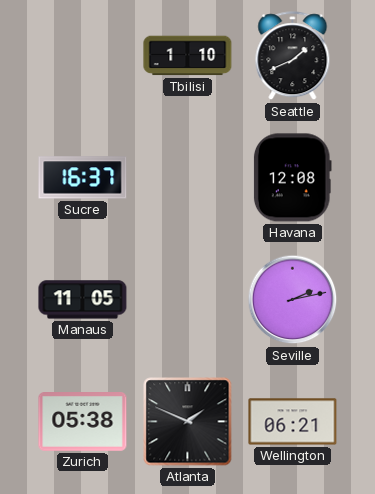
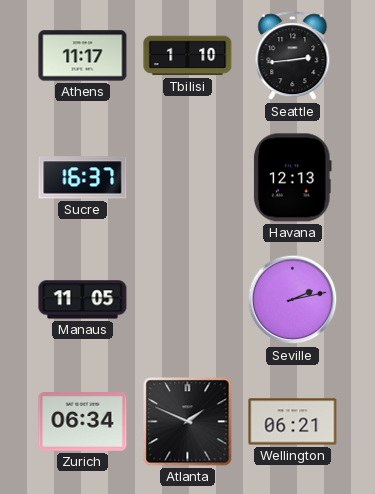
Athens: none -> 11:17 (83, 56)
Seattle: 1:41 -> 2:44 (293, 56)
Havana: 12:08 -> 12:13 (292, 178)
Zurich: 05:38 -> 06:34 (83, 422)
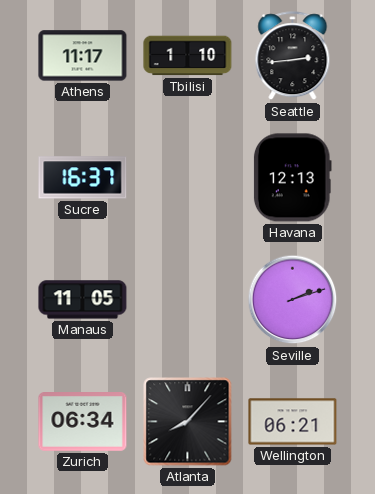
Seville: 2:13 -> 2:12 (293, 300)
Atlanta: 1:49 -> 8:07 (188, 422)
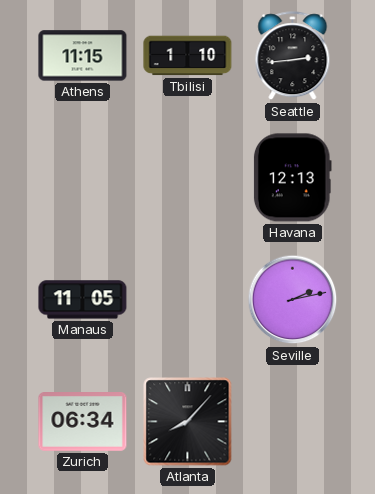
Athens: 11:17 -> 11:15 (83, 56)
Sucre: 16:37 -> none (83, 178)
Seville: 2:12 -> 2:13 (293, 300)
Wellington: 06:21 -> none (293, 422)
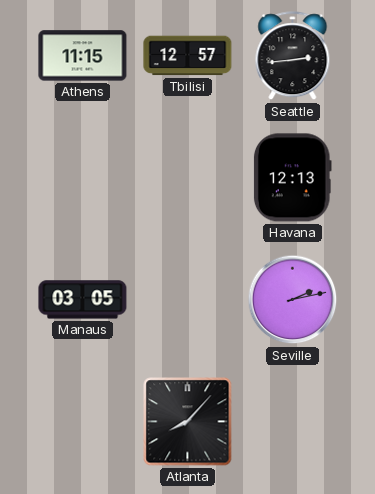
Tbilisi: 1:10 -> 12:57 (188, 56)
Manaus: 11:05 -> 03:05 (83, 300)
Zurich: 06:34 -> none (83, 422)
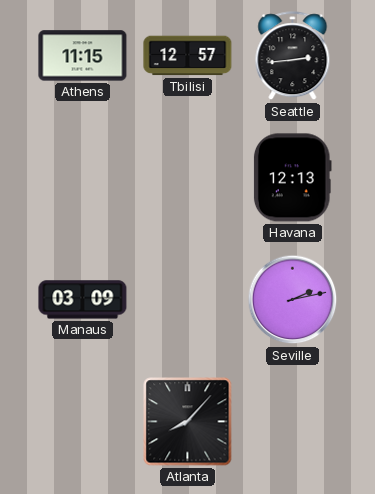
Manaus: 03:05 -> 03:09 (83, 300)
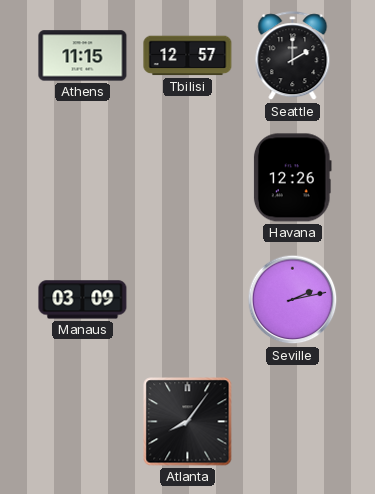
Seattle: 2:44 -> 2:00 (293, 56)
Havana: 12:13 -> 12:26 (292, 178)
Atlanta: 8:07 -> 8:06 (188, 422)
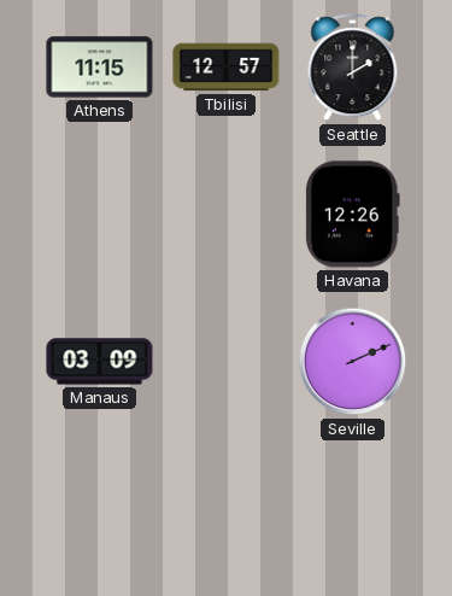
Seville: 2:13 -> 2:11 (353, 362)
Atlanta: 8:06 -> none (188, 422)
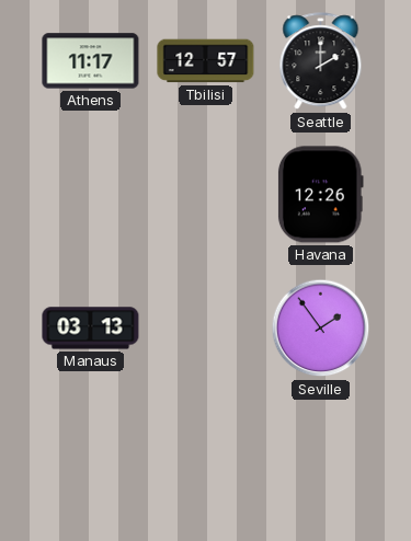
Athens: 11:15 -> 11:17 (91, 61)
Manaus: 03:09 -> 03:13 (91, 329)
Seville: 2:11 -> 1:54 (321, 329)
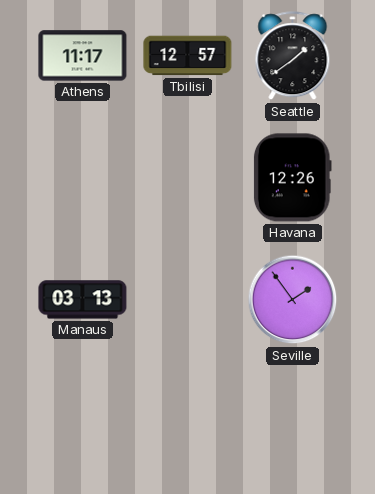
Seattle: 2:00 -> 1:39 (293, 56)
